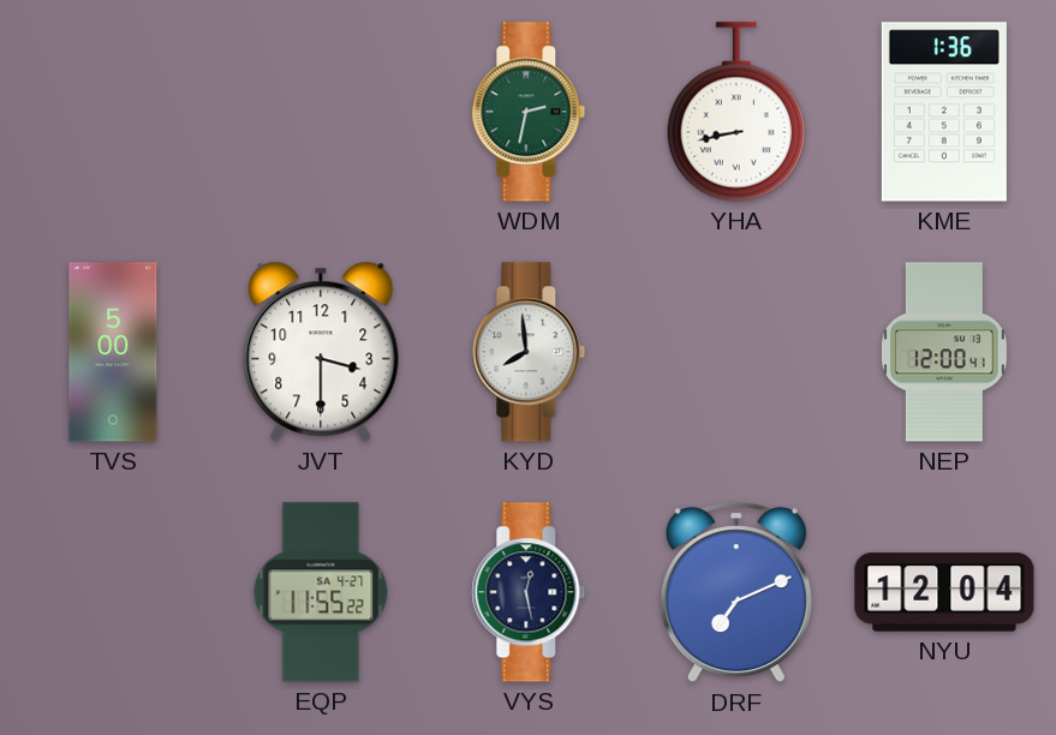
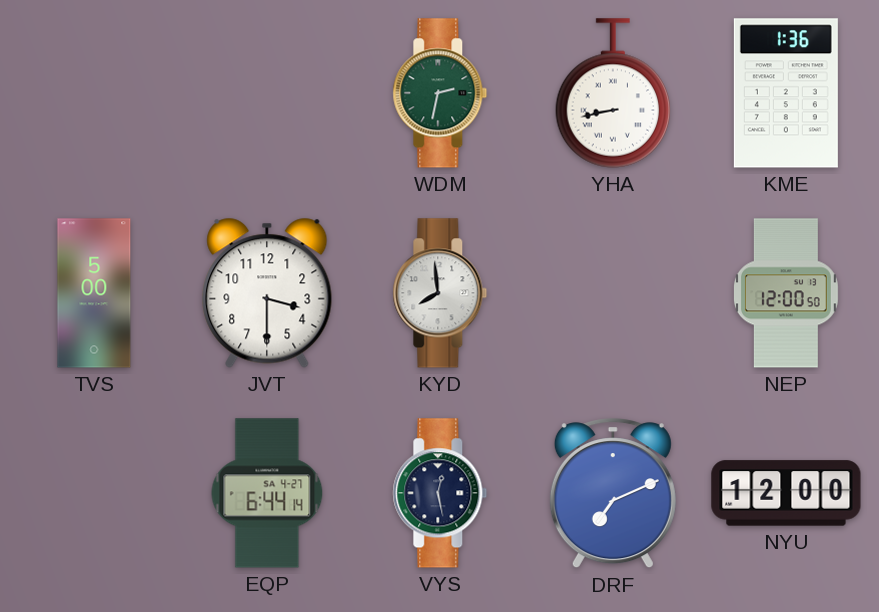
NEP: 12:00:41 -> 12:00:50 (786, 293)
EQP: 11:55 -> 6:44 (267, 493)
NYU: 12:04 -> 12:00 (786, 493)
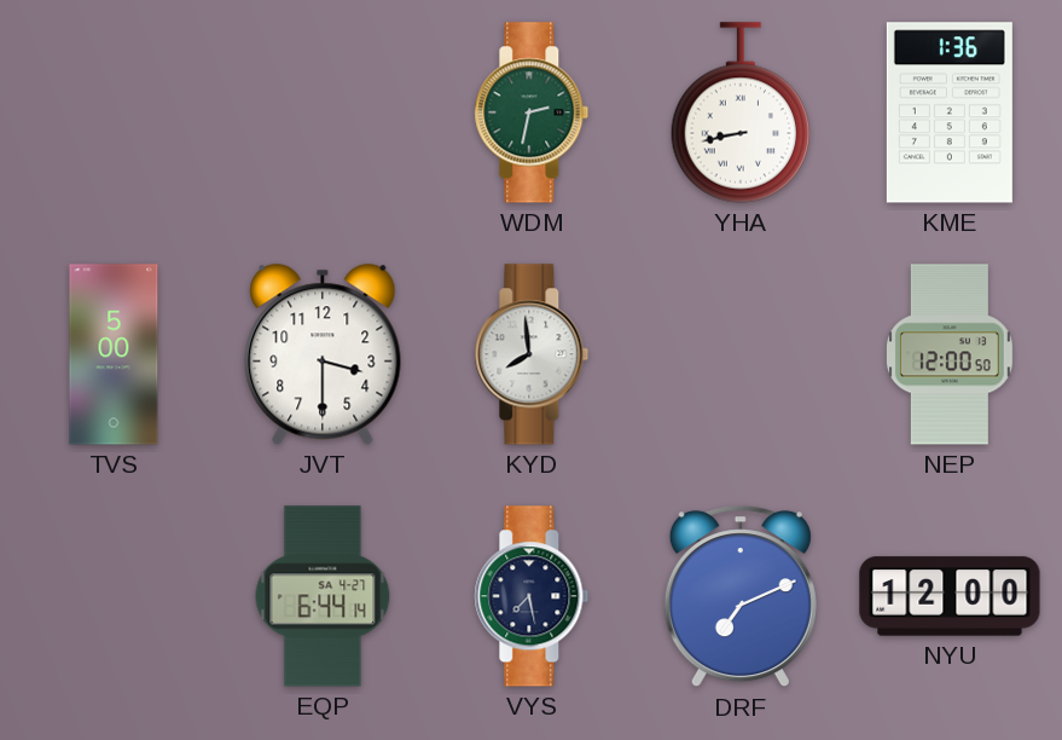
VYS: 12:28 -> 7:28 (532, 596)
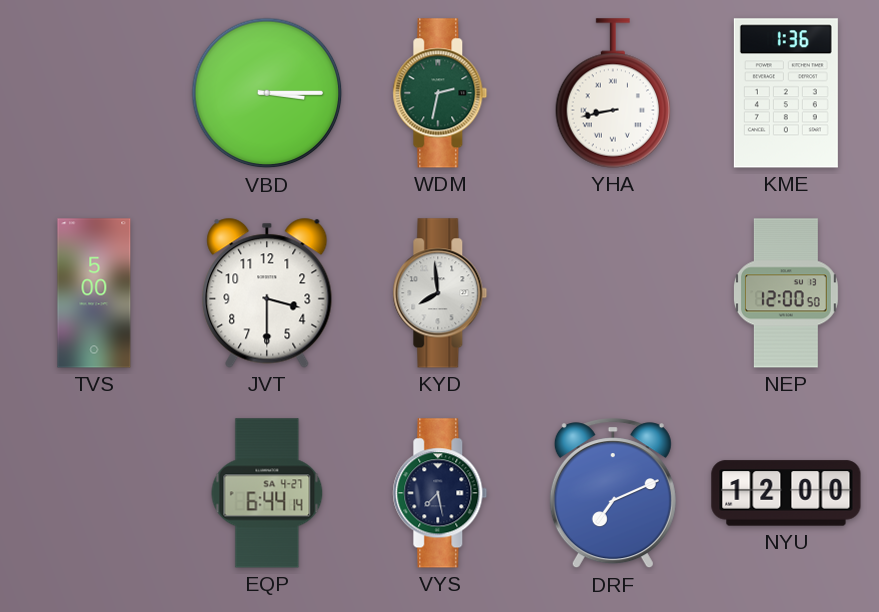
VBD: none -> 3:15 (267, 93)
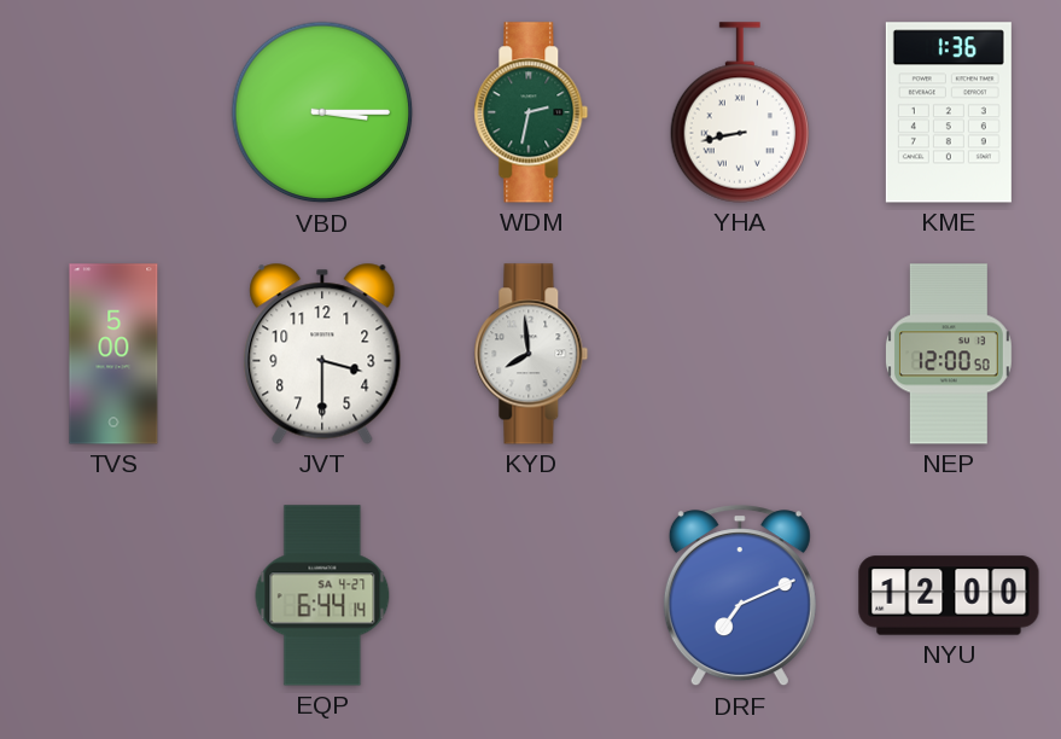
VYS: 7:28 -> none (440, 493)
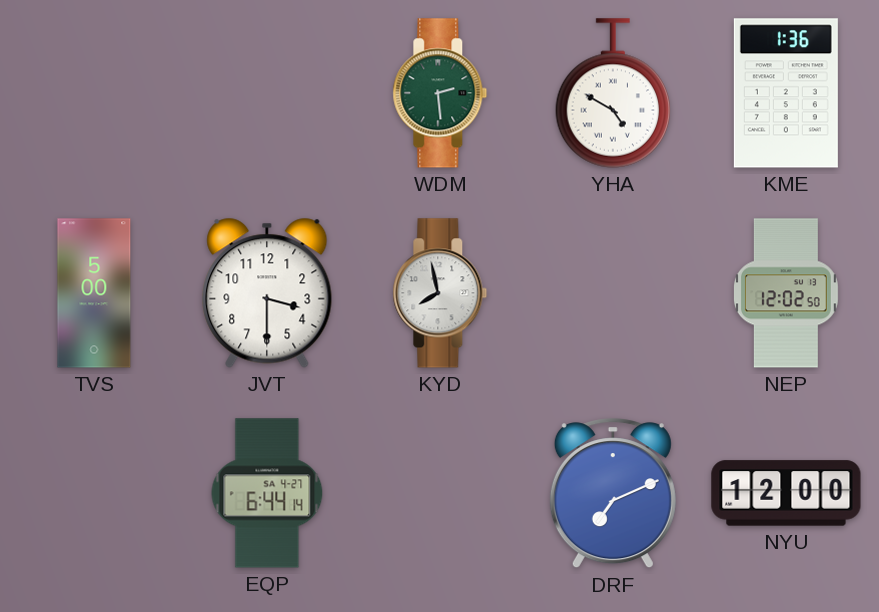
VBD: 3:15 -> none (322, 112)
WDM: 2:32 -> 2:29 (440, 93)
YHA: 8:43 -> 4:50 (613, 93)
KYD: 7:59 -> 7:58 (440, 293)
NEP: 12:00 -> 12:02 (786, 293)
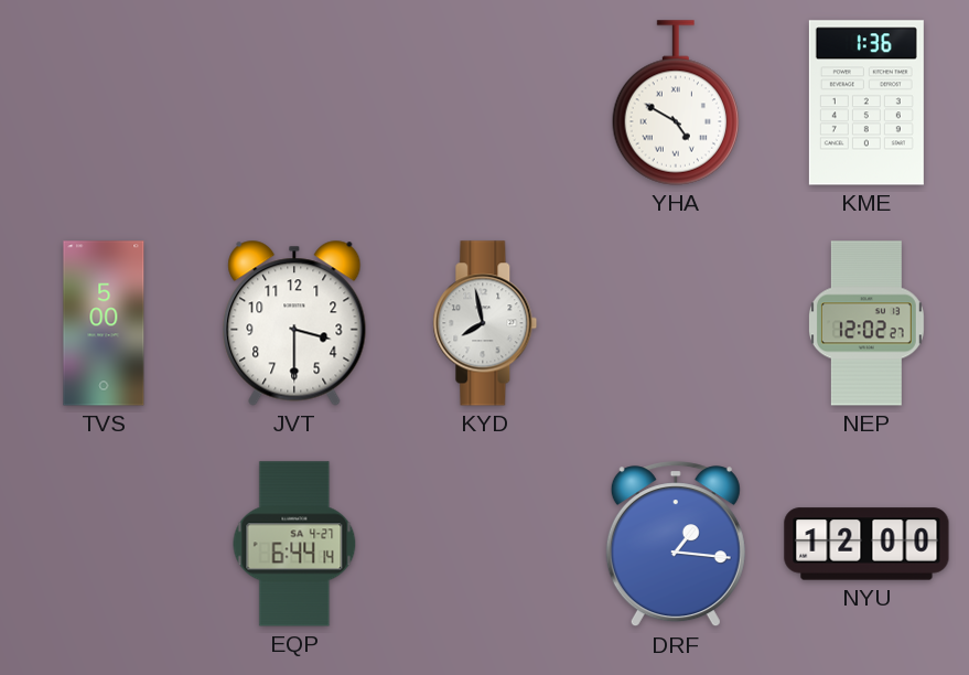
WDM: 2:29 -> none (440, 93)
NEP: 12:02:50 -> 12:02:27 (866, 323)
DRF: 7:11 -> 1:16 (676, 545)
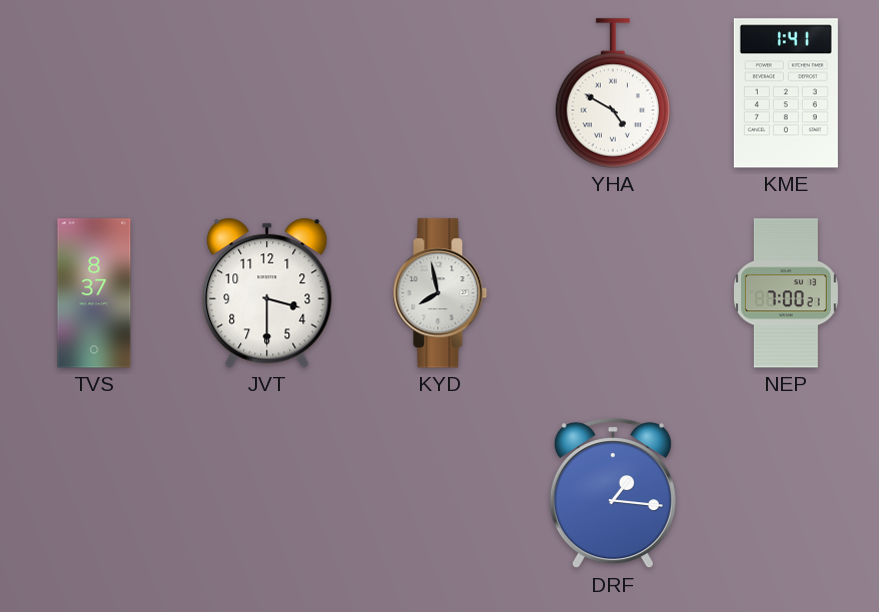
KME: 1:36 -> 1:41 (786, 93)
TVS: 5:00 -> 8:37 (94, 293)
NEP: 12:02 -> 7:00 (786, 293)
EQP: 6:44 -> none (294, 544)
NYU: 12:00 -> none (866, 544)
